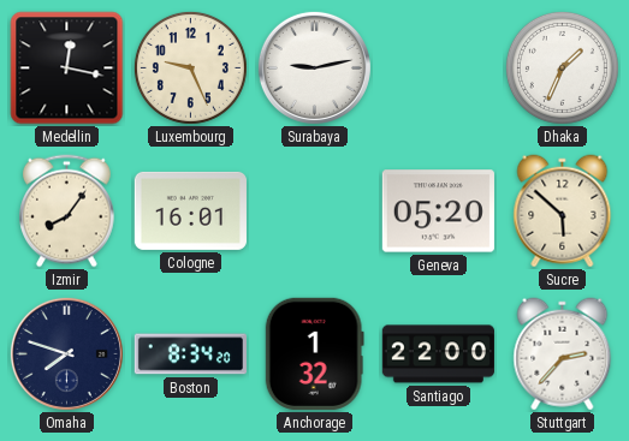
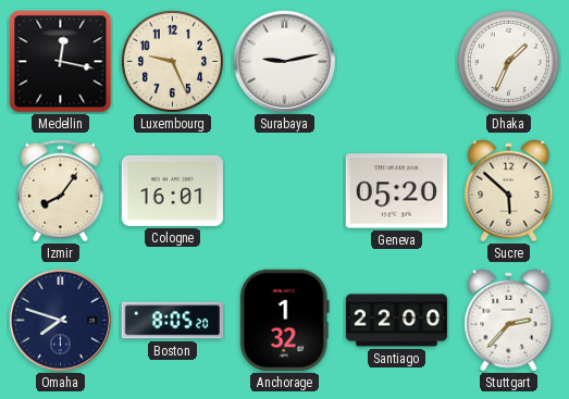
Boston: 8:34 -> 8:05 (172, 321)
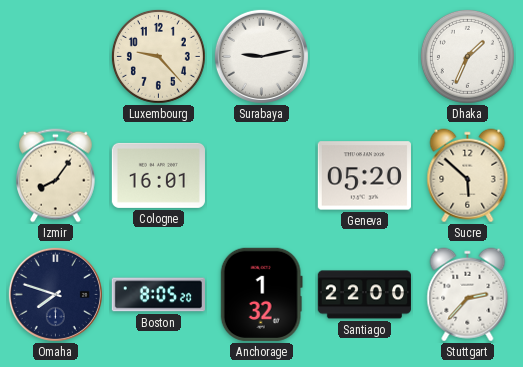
Medellin: 12:17 -> none (61, 62)
Luxembourg: 9:26 -> 9:23 (158, 56)
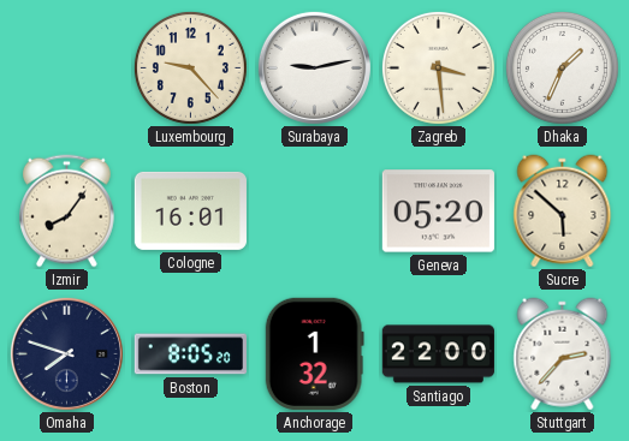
Zagreb: none -> 3:29 (438, 67)
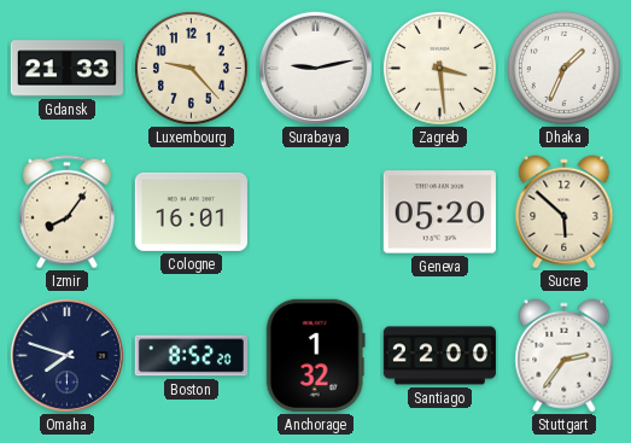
Gdansk: none -> 21:33 (66, 69)
Boston: 8:05 -> 8:52 (191, 356)
Stuttgart: 2:37 -> 2:36 (565, 356)
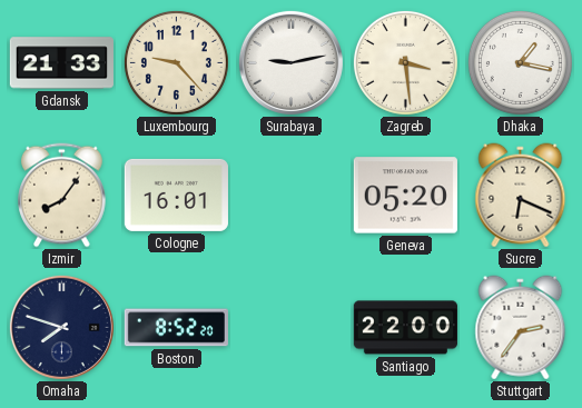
Dhaka: 1:34 -> 1:17 (520, 62)
Sucre: 5:52 -> 6:19 (521, 196)
Anchorage: 1:32 -> none (315, 355)
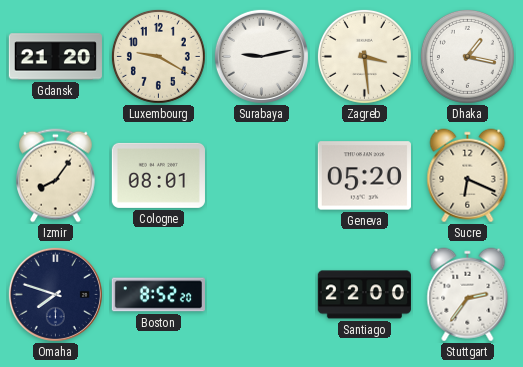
Gdansk: 21:33 -> 21:20 (55, 57)
Luxembourg: 9:23 -> 9:20 (158, 56)
Cologne: 16:01 -> 08:01 (158, 175)
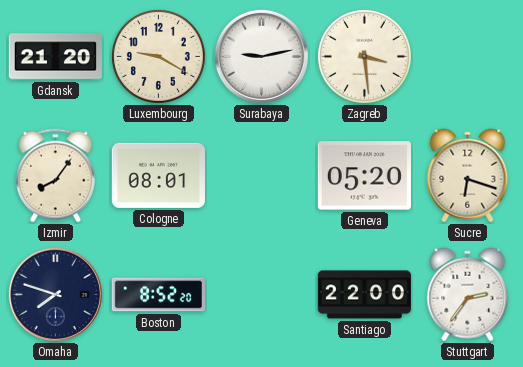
Dhaka: 1:17 -> none (467, 56)
Sucre: 6:19 -> 6:18 (468, 176)
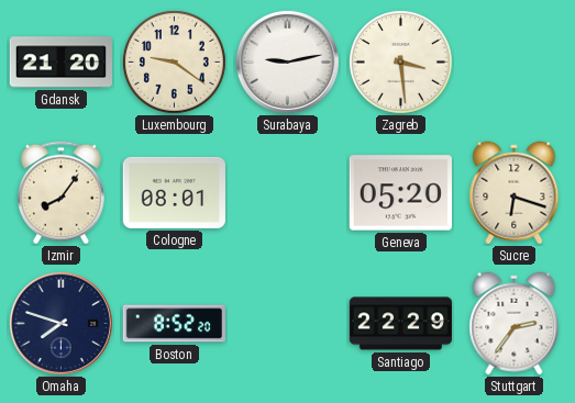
Luxembourg: 9:20 -> 9:21 (174, 61)
Santiago: 22:00 -> 22:29 (400, 324)
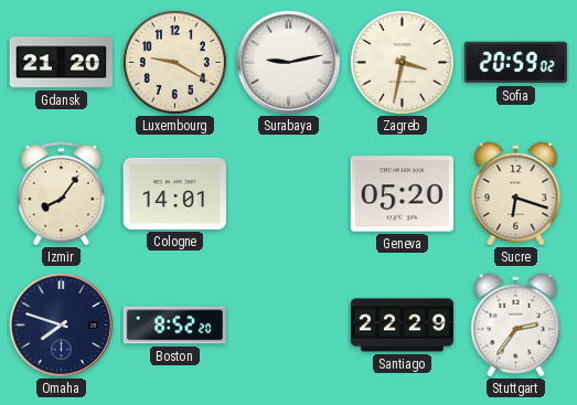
Luxembourg: 9:21 -> 9:20 (174, 62)
Zagreb: 3:29 -> 3:32 (402, 62)
Sofia: none -> 20:59 (515, 63)
Cologne: 08:01 -> 14:01 (174, 193)
